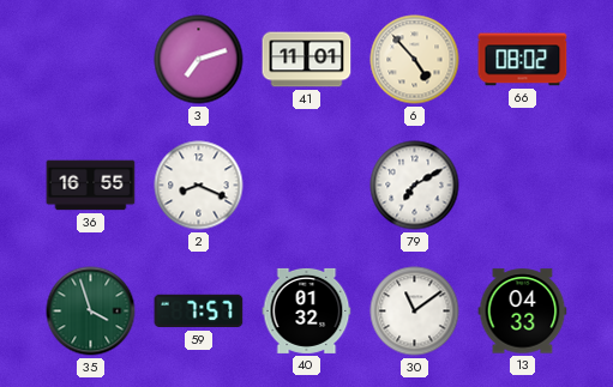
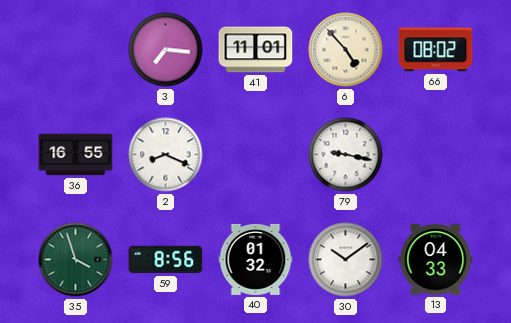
3: 7:12 -> 7:16 (166, 50)
79: 7:10 -> 9:17 (346, 155)
59: 7:57 -> 8:56 (166, 260)
30: 11:09 -> 10:09 (346, 260)
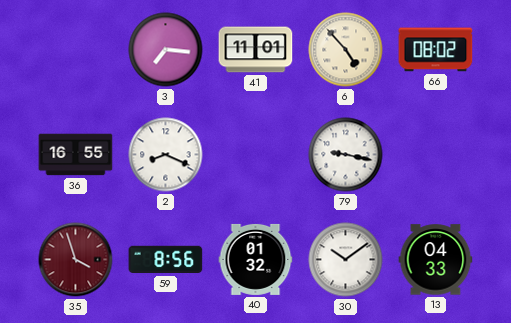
35 dial: green -> burgundy (76, 260)
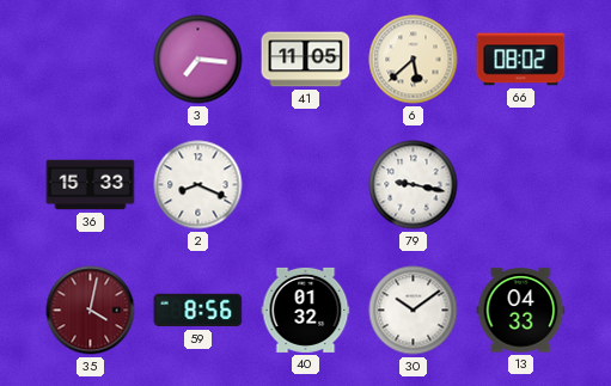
41: 11:01 -> 11:05 (306, 60)
6: 4:53 -> 5:38 (414, 60)
36: 16:55 -> 15:33 (91, 185)
35: 3:57 -> 4:02 (91, 311)
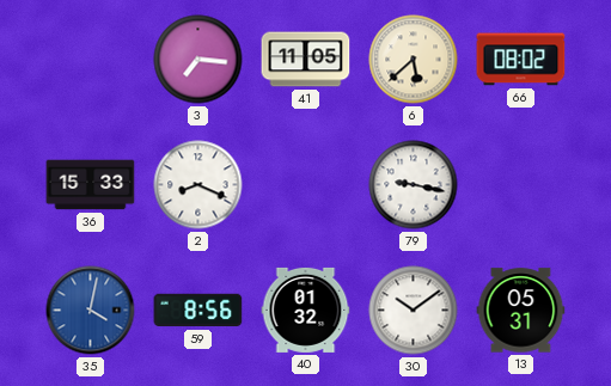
35 dial: burgundy -> blue (91, 311)
13: 04:33 -> 05:31 (521, 311)
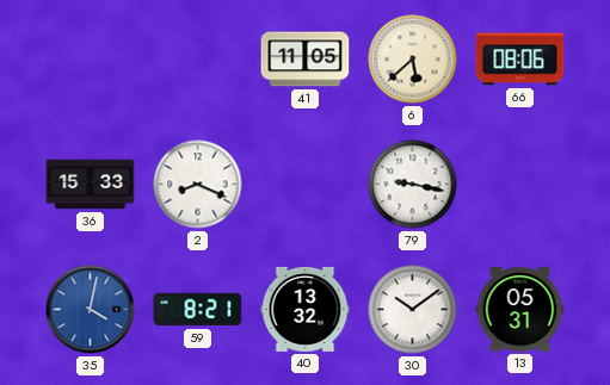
3: 7:16 -> none (198, 60)
66: 08:02 -> 08:06 (520, 60)
59: 8:56 -> 8:21 (198, 310)
40: 01:32 -> 13:32 (306, 309)
